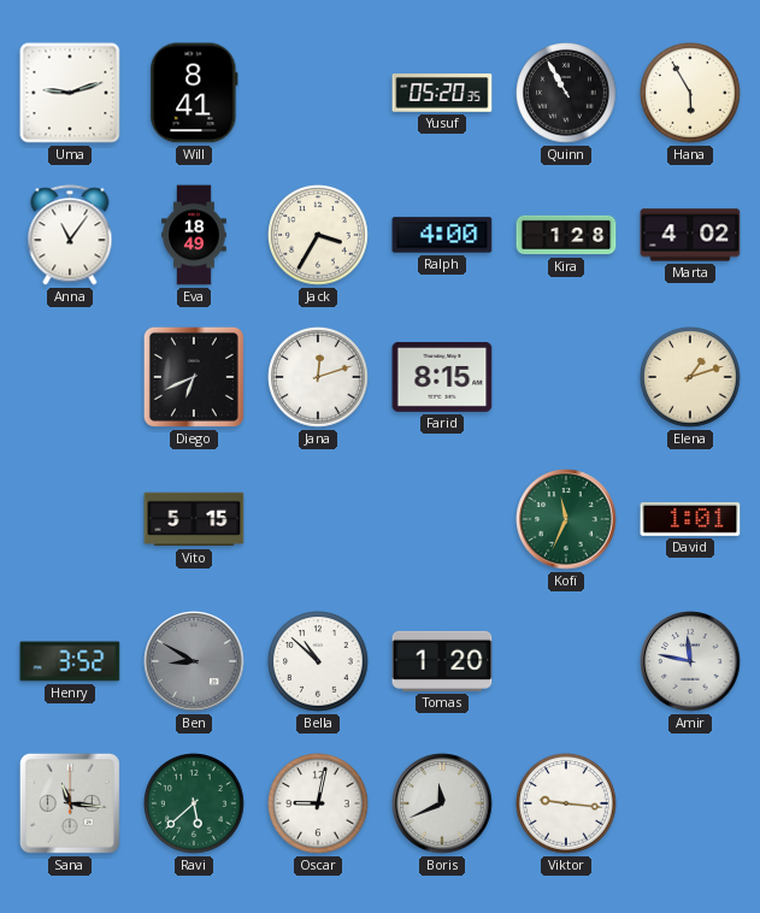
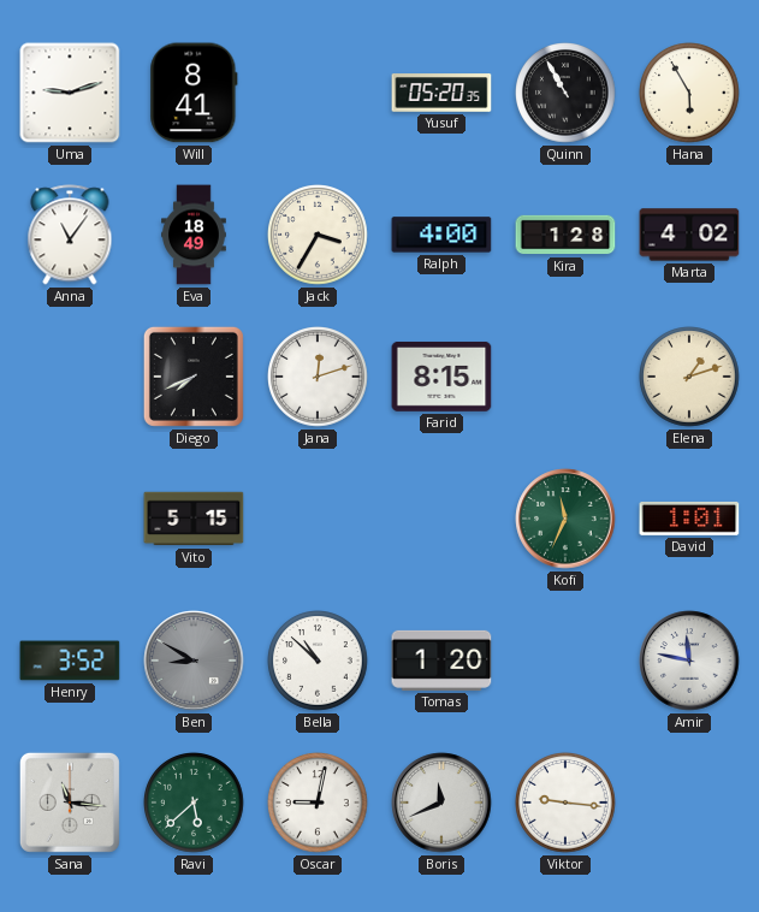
Diego: 6:41 -> 7:41 (194, 377)
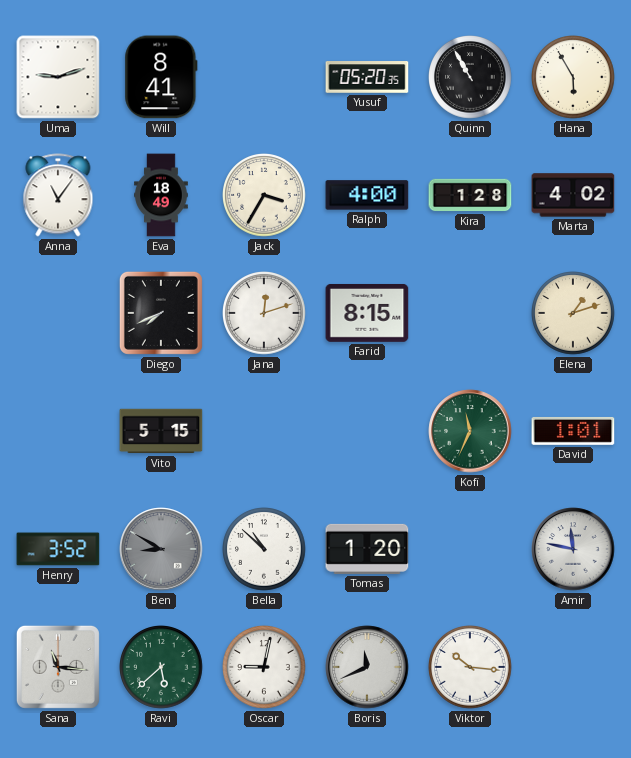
Viktor: 9:16 -> 10:16 (470, 667)
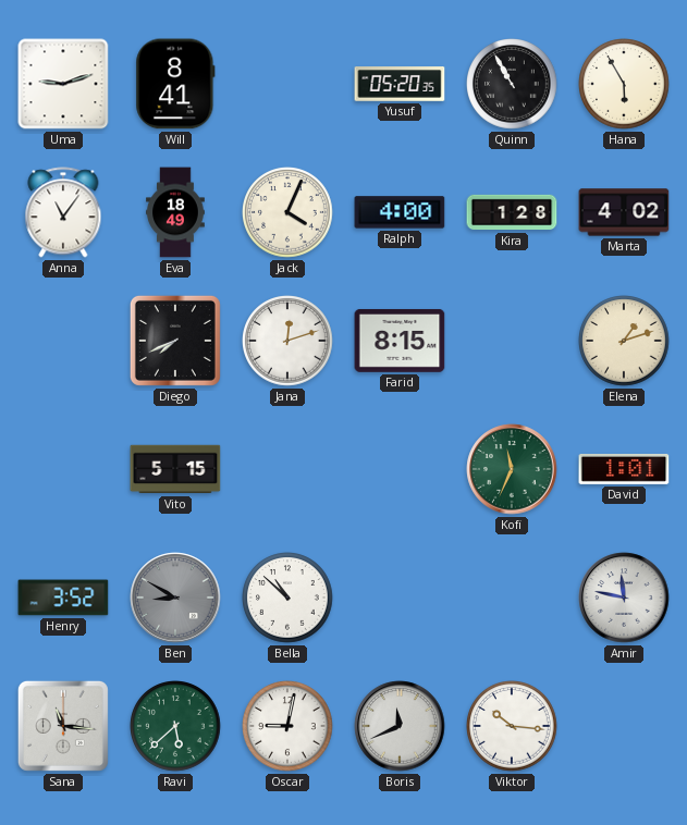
Jack: 3:35 -> 4:04 (287, 212)
Tomas: 1:20 -> none (367, 549)
